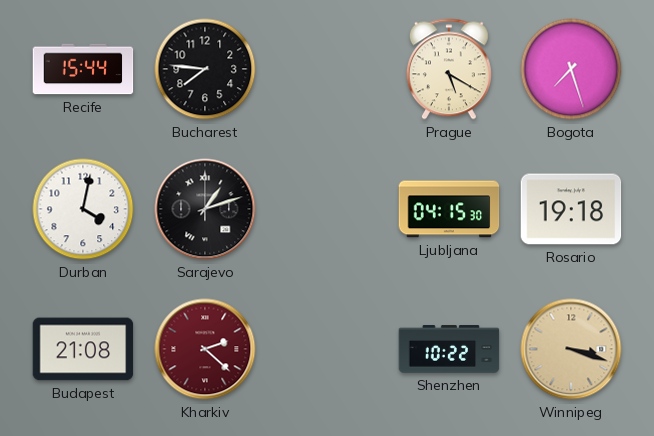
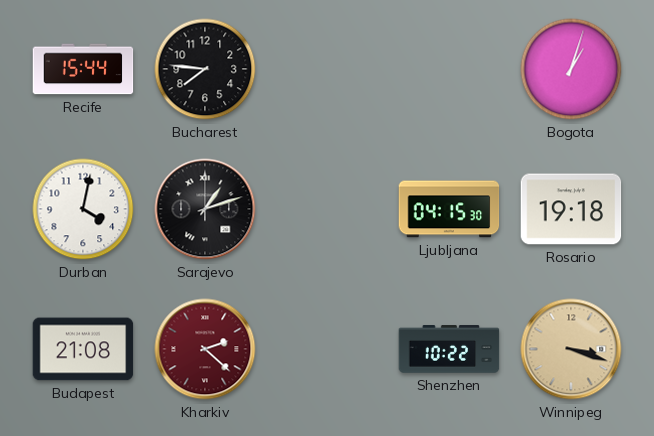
Prague: 5:20 -> none (449, 69)
Bogota: 7:27 -> 1:03 (571, 69)
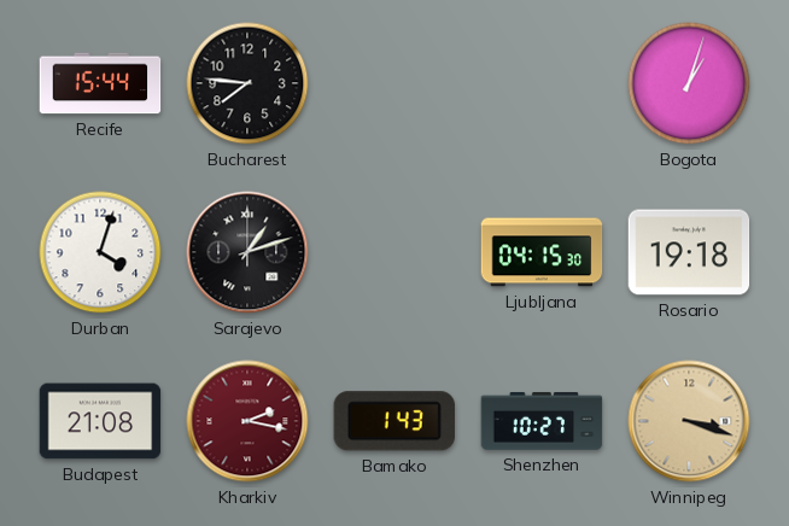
Durban: 4:02 -> 4:03 (100, 252)
Kharkiv: 2:22 -> 2:17 (247, 421)
Bamako: none -> 1:43 (393, 421)
Shenzhen: 10:22 -> 10:27 (542, 421)
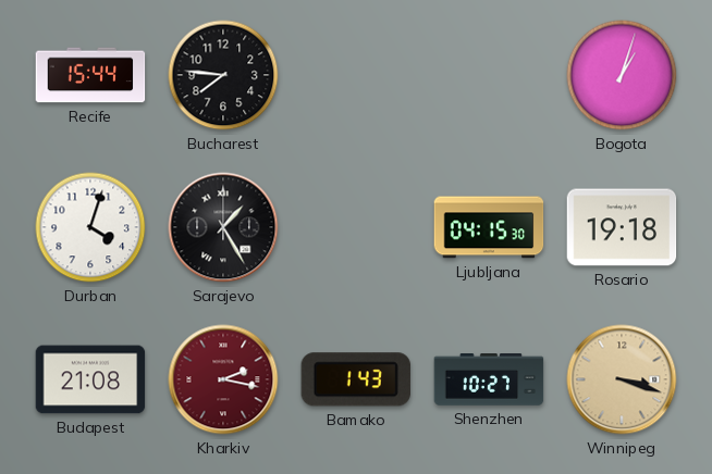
Sarajevo: 1:12 -> 1:25 (223, 227)
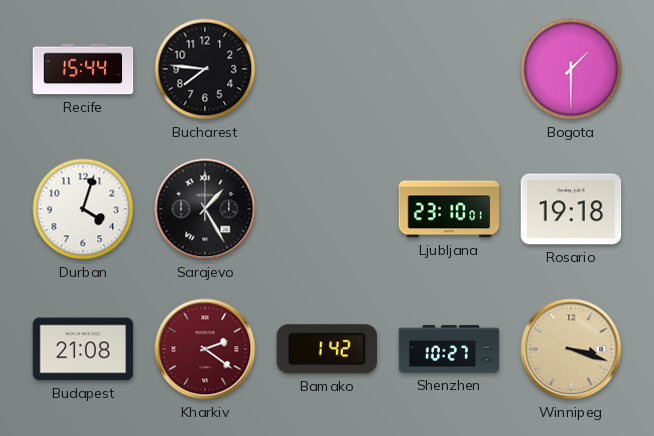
Bogota: 1:03 -> 1:30 (571, 69)
Ljubljana: 04:15 -> 23:10 (449, 209)
Kharkiv: 2:17 -> 2:21 (205, 349)
Bamako: 1:43 -> 1:42 (326, 349)
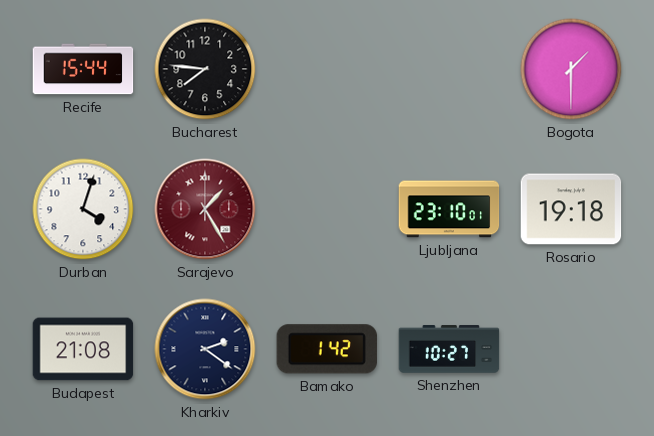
Sarajevo dial: black -> burgundy (205, 209)
Kharkiv dial: burgundy -> navy (205, 349)
Winnipeg: 3:18 -> none (571, 349)
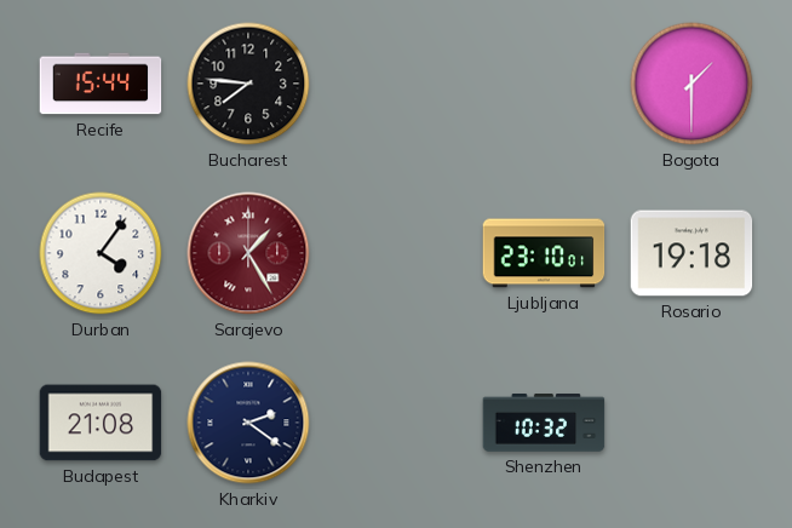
Durban: 4:03 -> 4:06 (101, 253)
Bamako: 1:42 -> none (326, 349)
Shenzhen: 10:27 -> 10:32 (544, 423)
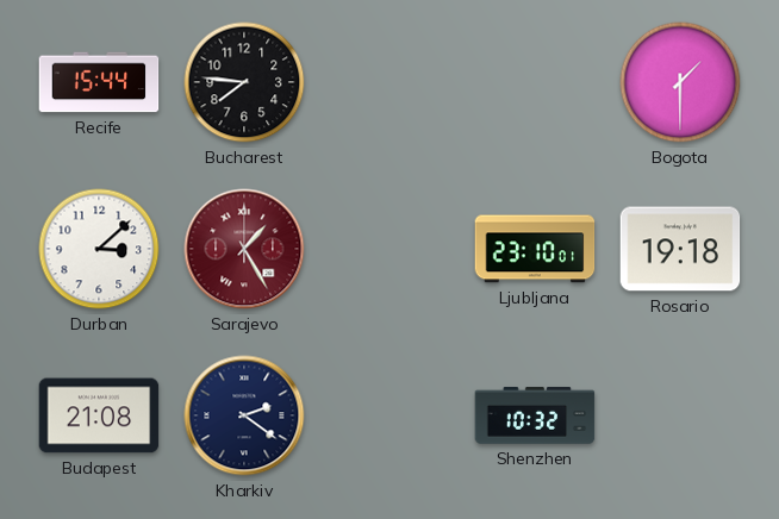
Durban: 4:06 -> 3:08 (99, 249)
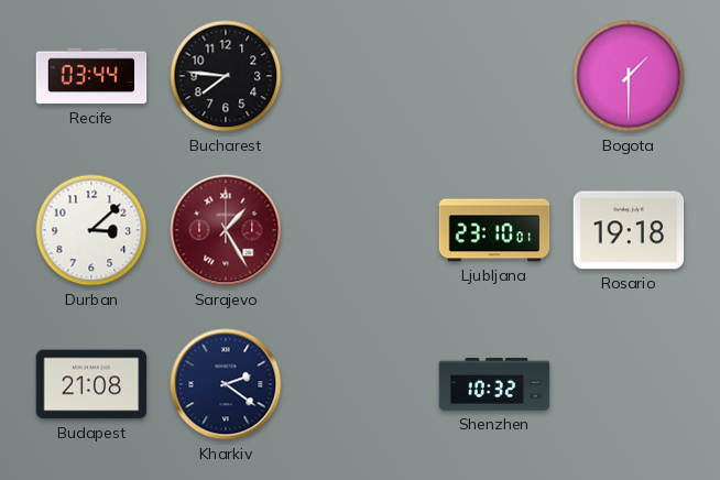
Recife: 15:44 -> 03:44 (91, 76)
